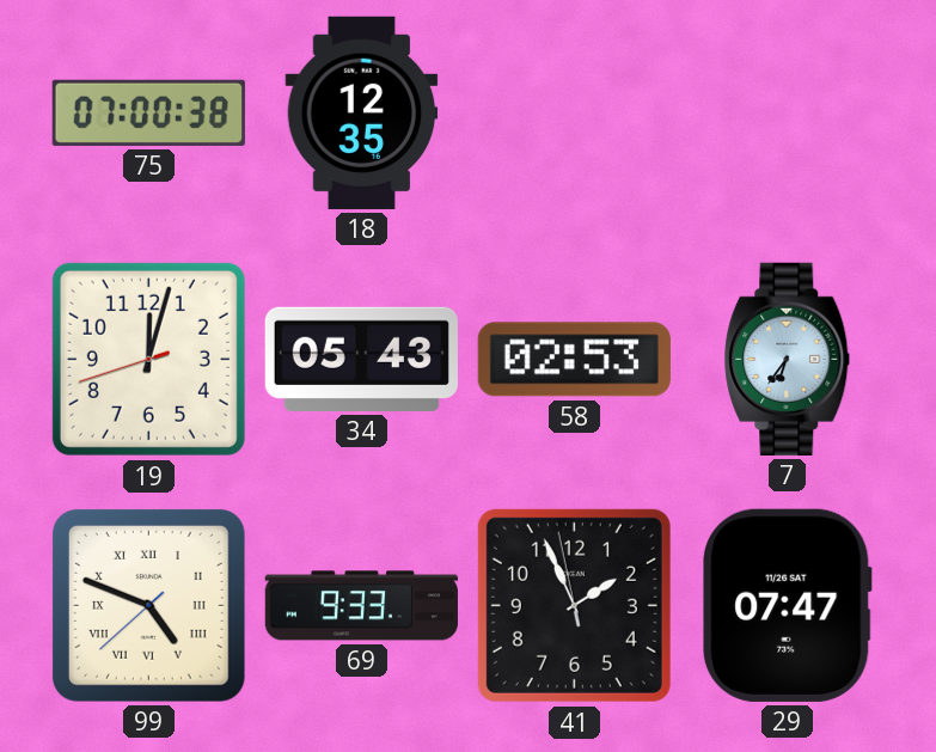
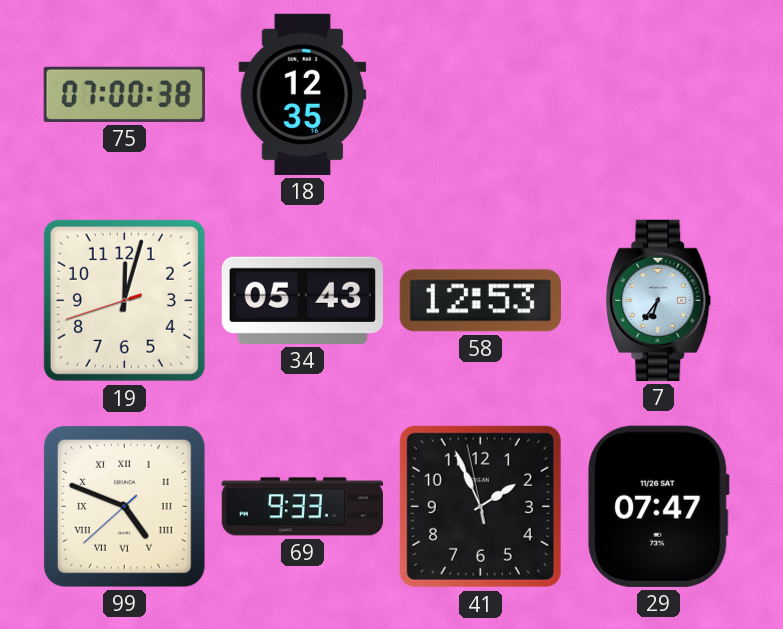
58: 02:53 -> 12:53 (480, 301)
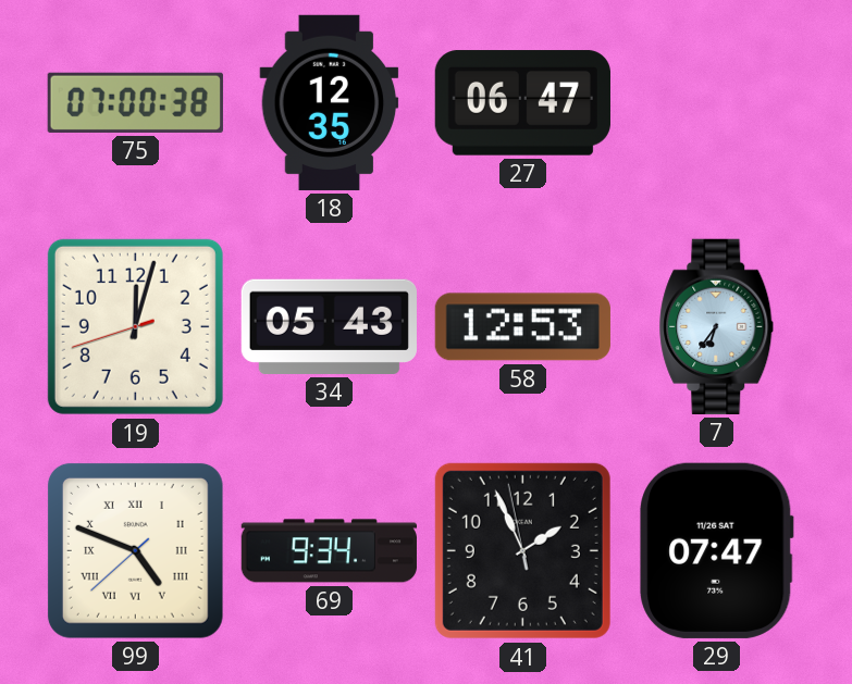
27: none -> 06:47 (522, 103)
69: 9:33 -> 9:34 (329, 551)
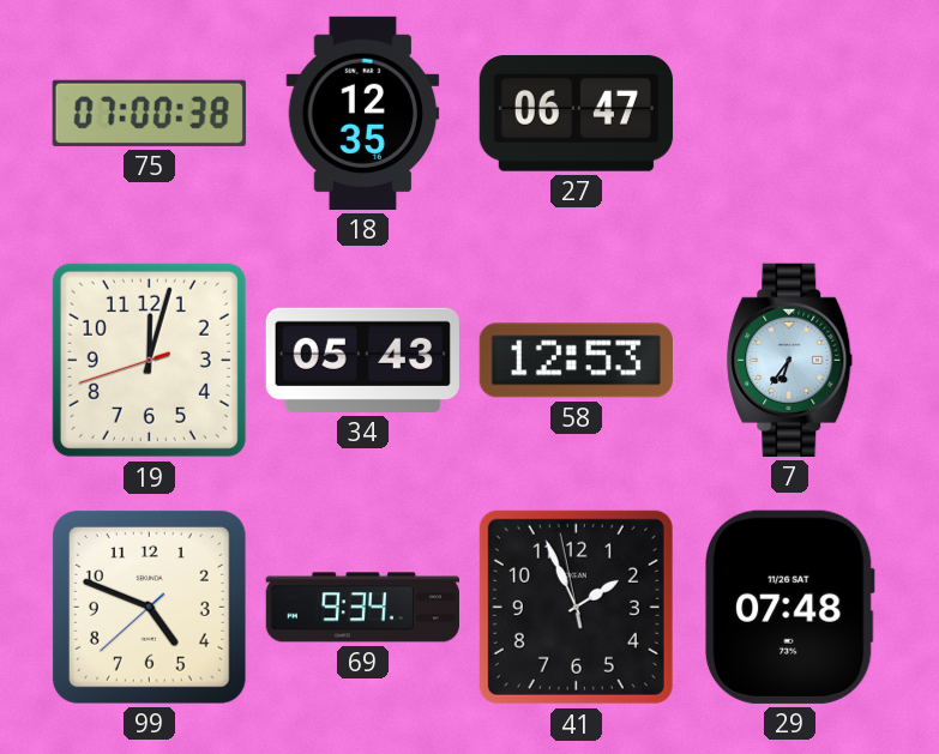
99 numerals: Roman -> Arabic (149, 607)
29: 07:47 -> 07:48 (790, 607)
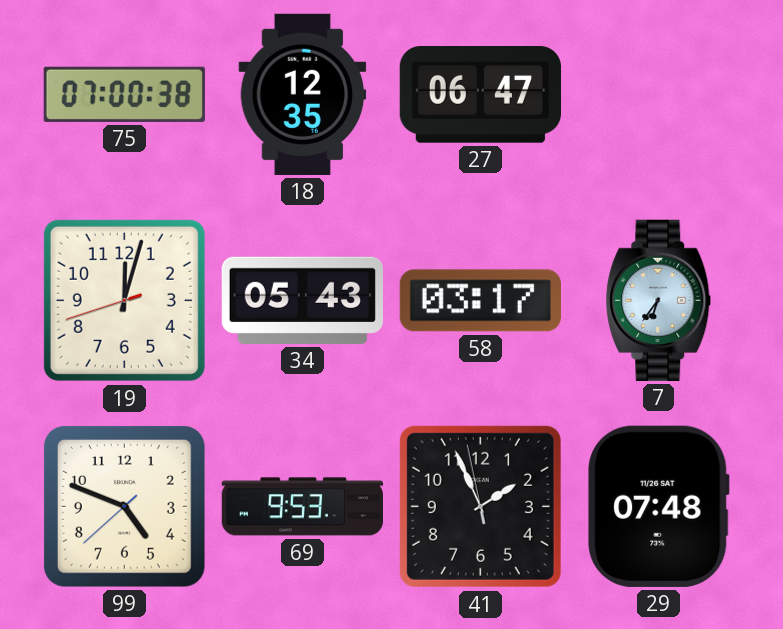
58: 12:53 -> 03:17 (480, 301)
69: 9:34 -> 9:53 (302, 507)
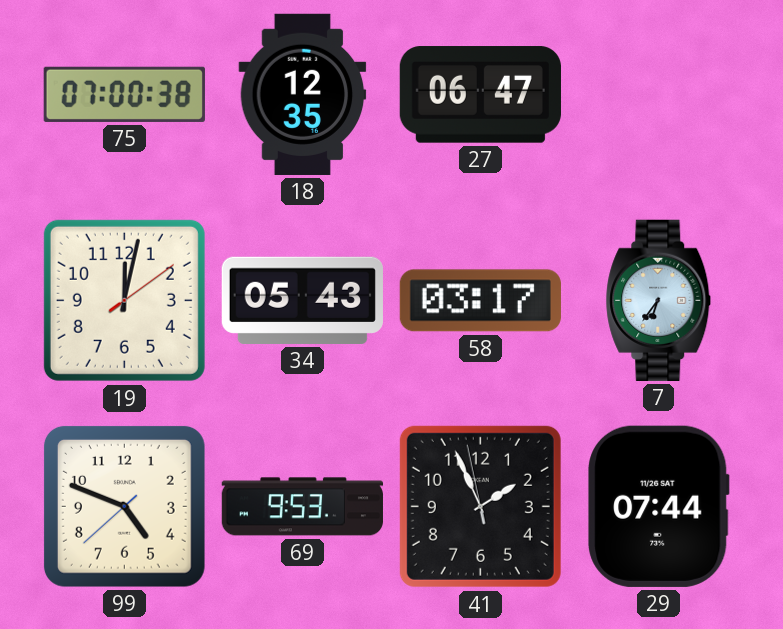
19: 12:02:42 -> 12:02:09 (124, 300)
29: 07:48 -> 07:44 (659, 506)
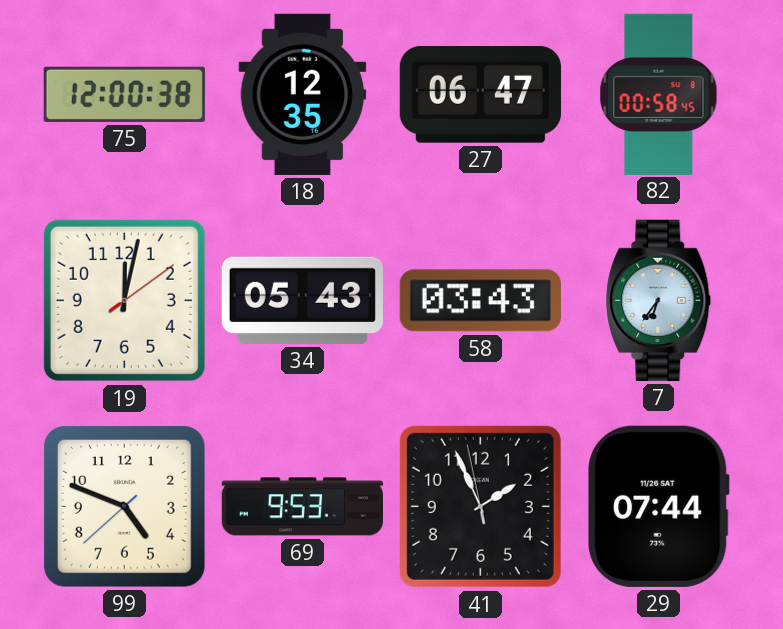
75: 07:00 -> 12:00 (124, 94)
82: none -> 00:58 (659, 94)
58: 03:17 -> 03:43 (480, 301)
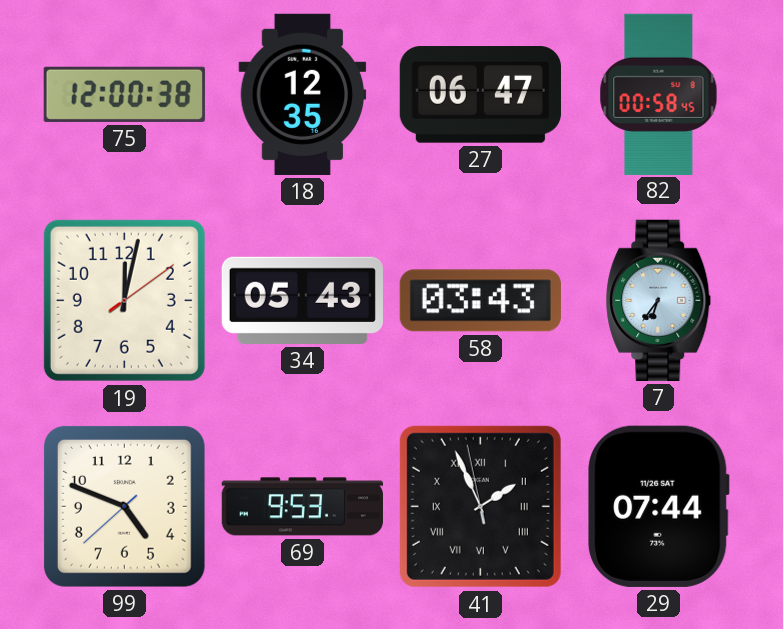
41 numerals: Arabic -> Roman (480, 506)
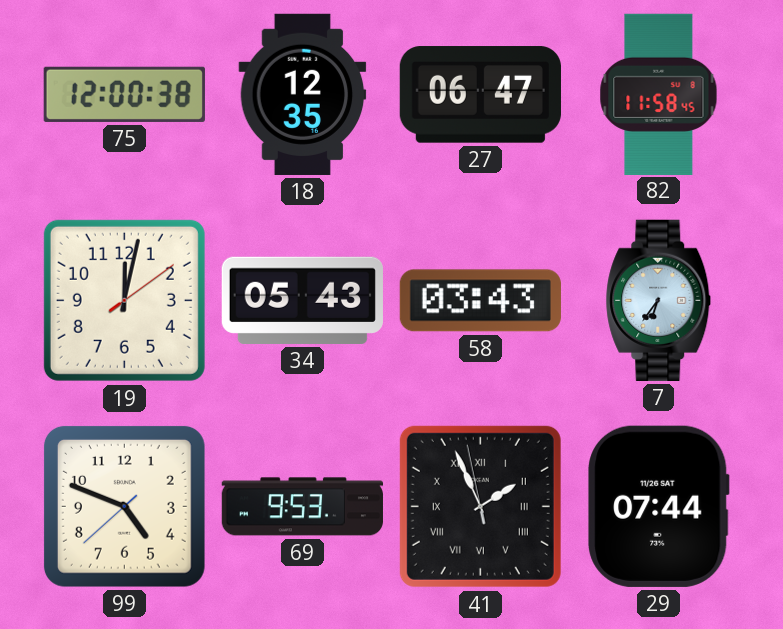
82: 00:58 -> 11:58 (659, 94)
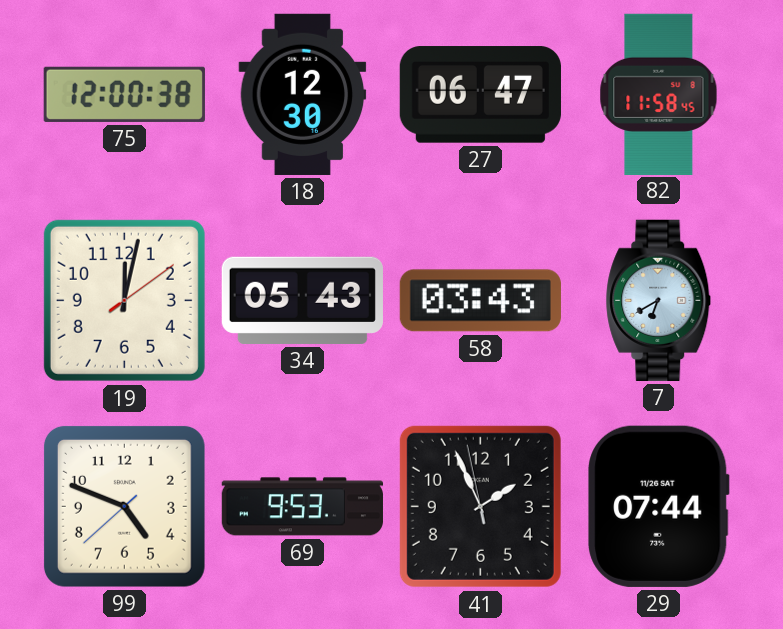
18: 12:35 -> 12:30 (303, 94)
7: 6:36 -> 6:40 (659, 300)
41 numerals: Roman -> Arabic (480, 506)
